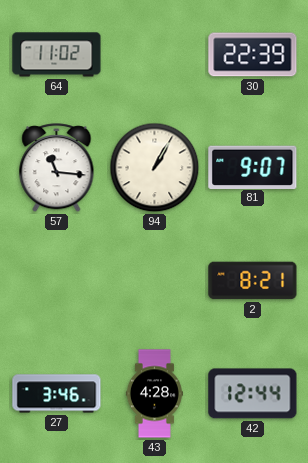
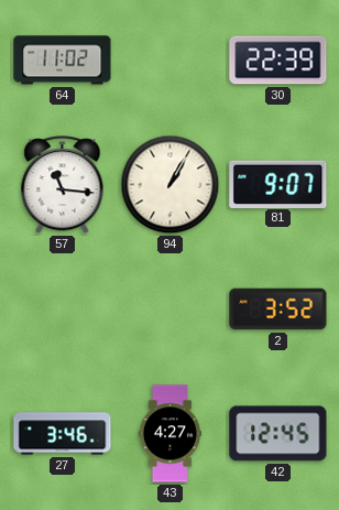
2: 8:21 -> 3:52 (278, 310)
43: 4:28 -> 4:27 (169, 434)
42: 12:44 -> 12:45 (278, 434)
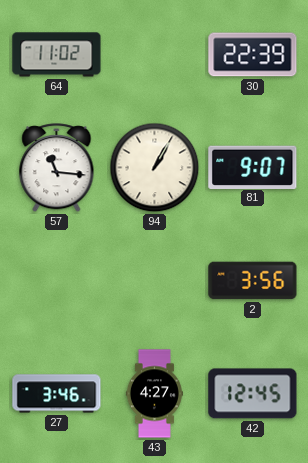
2: 3:52 -> 3:56 (253, 281)
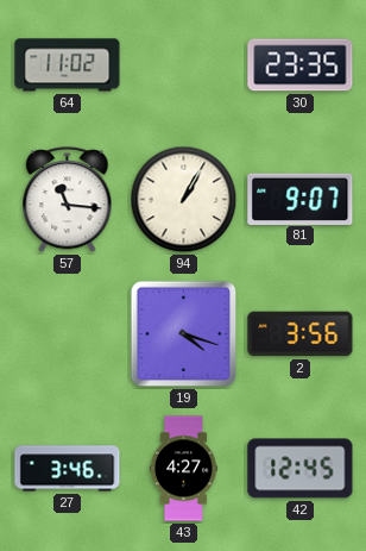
30: 22:39 -> 23:35 (301, 65)
19: none -> 4:18 (184, 334)
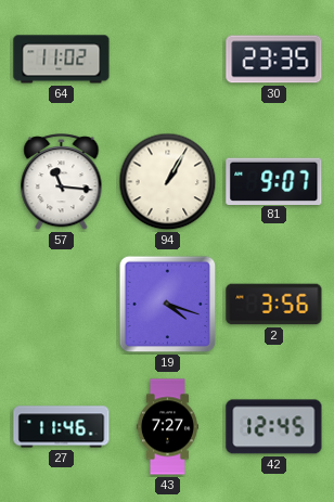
27: 3:46 -> 11:46 (62, 427)
43: 4:27 -> 7:27 (167, 427)
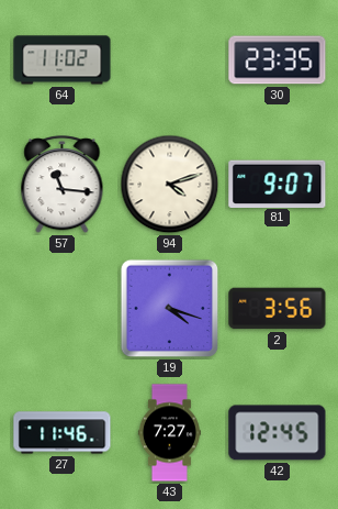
94: 1:05 -> 4:12 (170, 185)
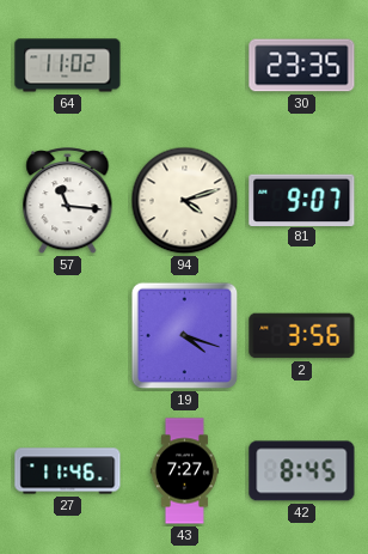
42: 12:45 -> 8:45 (302, 471)
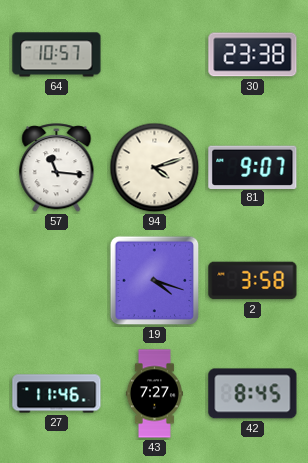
64: 11:02 -> 10:57 (57, 55)
30: 23:35 -> 23:38 (253, 55)
2: 3:56 -> 3:58 (253, 281)
